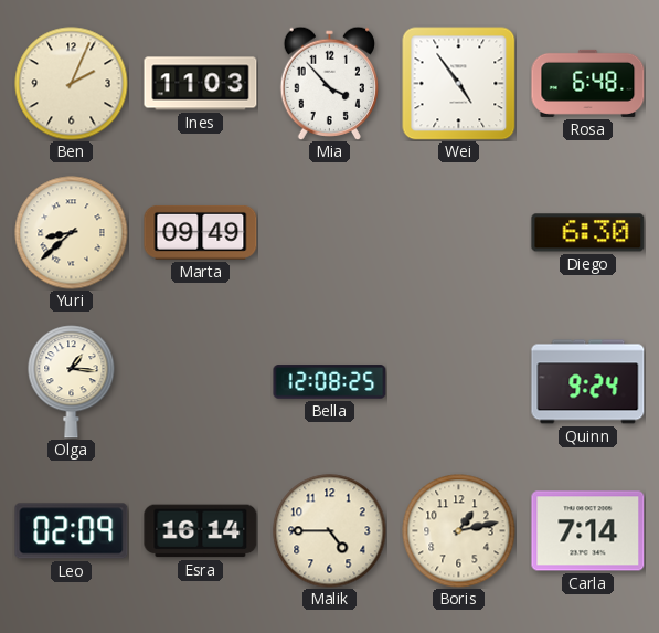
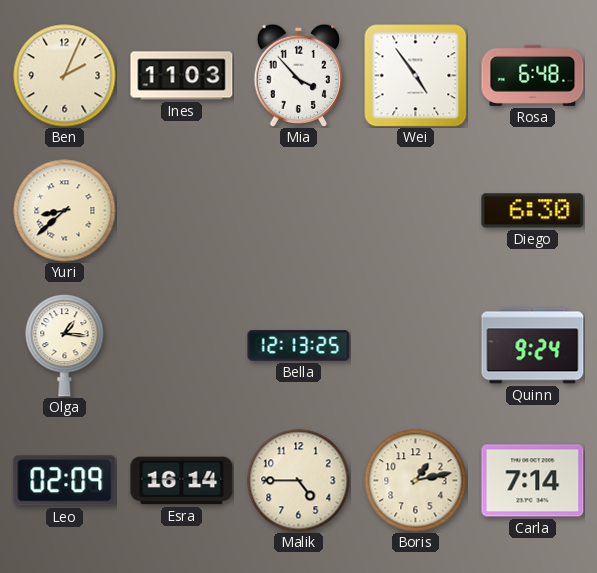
Marta: 09:49 -> none (201, 232)
Bella: 12:08 -> 12:13 (299, 346)
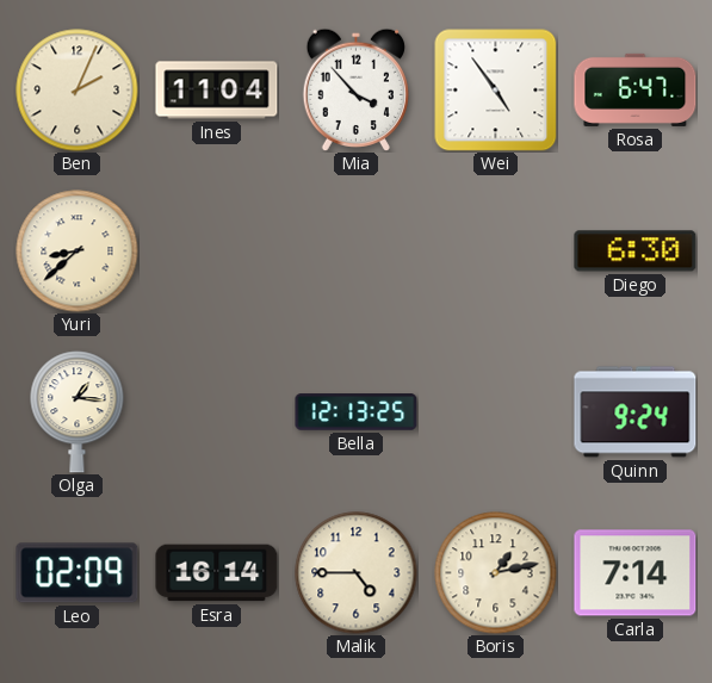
Ines: 11:03 -> 11:04 (217, 91)
Rosa: 6:48 -> 6:47 (636, 89)
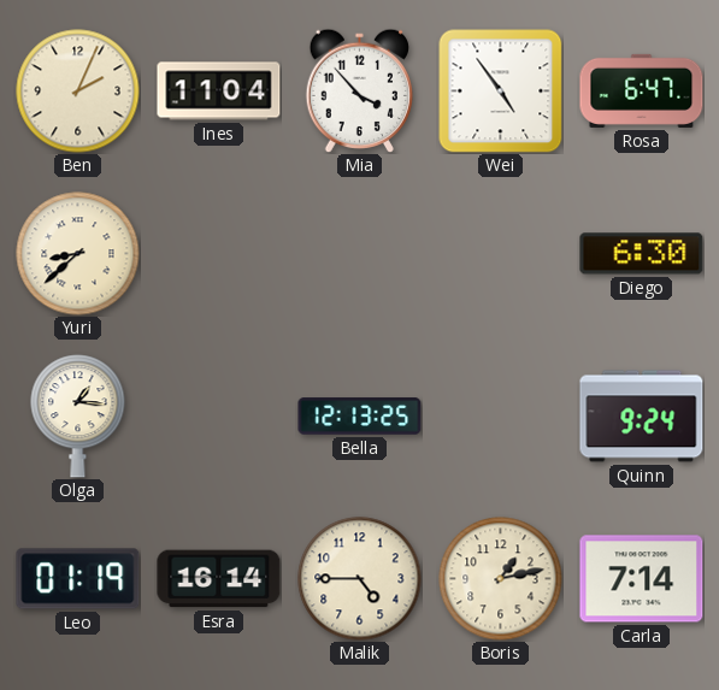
Leo: 02:09 -> 01:19 (78, 579)
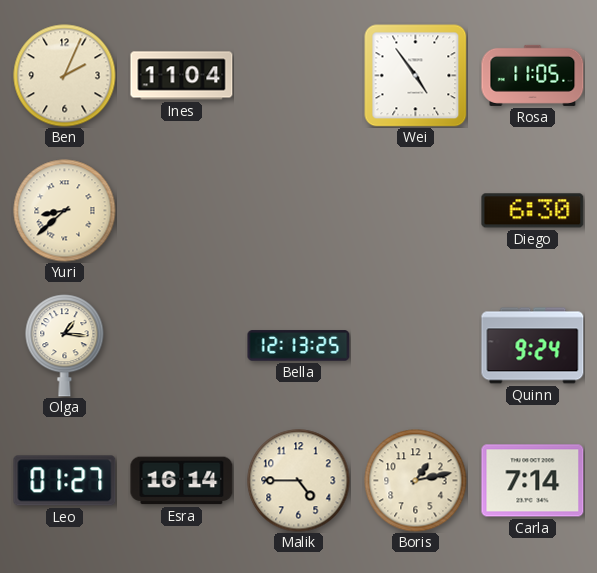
Mia: 3:53 -> none (359, 90)
Rosa: 6:47 -> 11:05 (533, 75)
Leo: 01:19 -> 01:27 (65, 481)
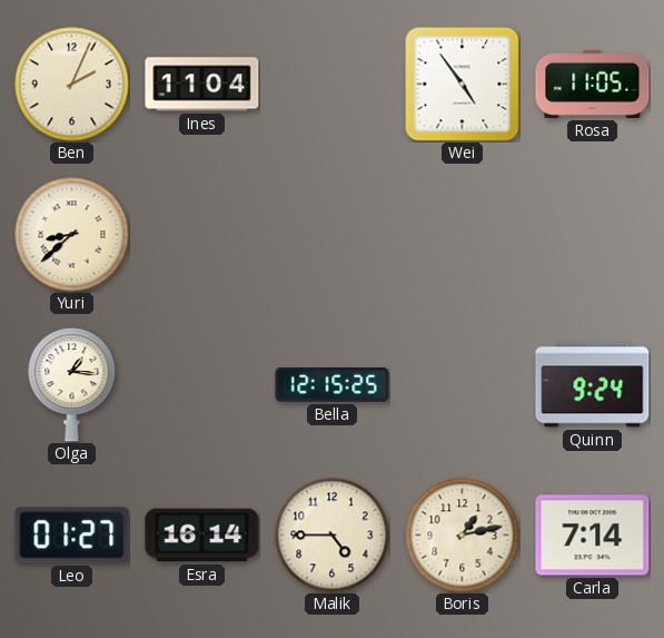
Diego: 6:30 -> none (533, 211)
Bella: 12:13 -> 12:15 (333, 385)
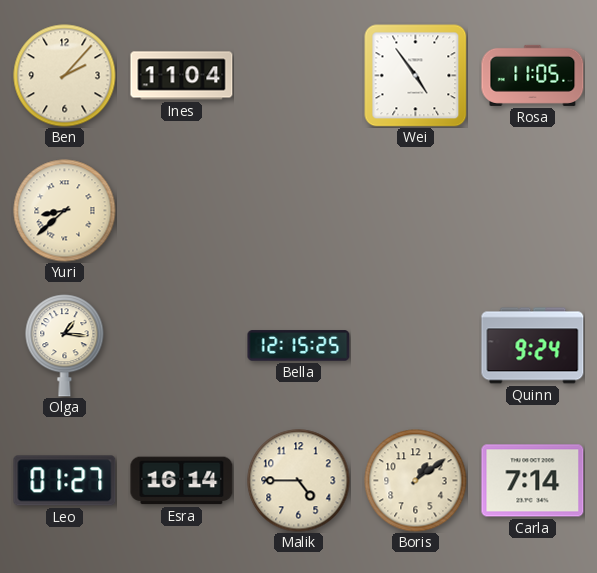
Ben: 2:04 -> 2:07 (65, 76)
Boris: 1:13 -> 1:09 (416, 481)
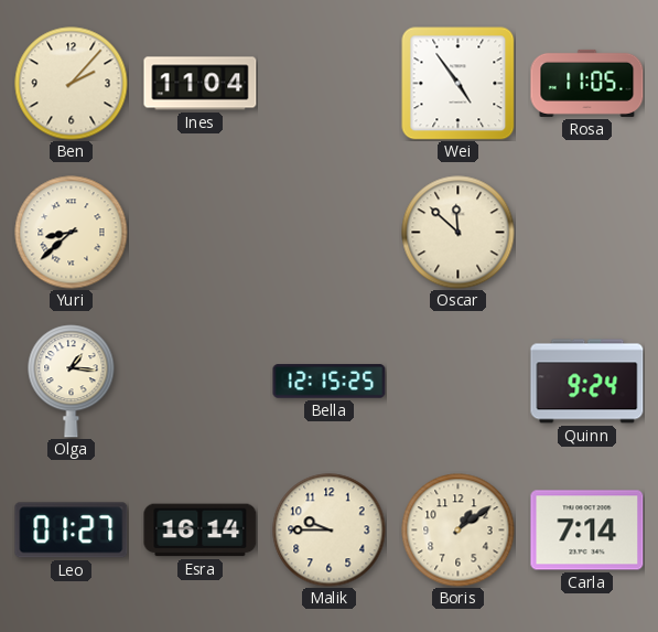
Oscar: none -> 11:52 (459, 233)
Malik: 4:45 -> 9:45 (330, 531)
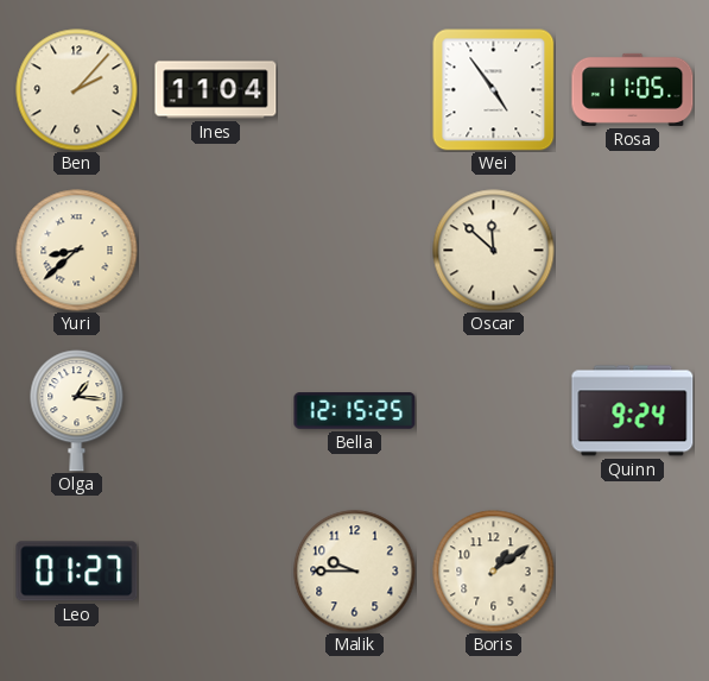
Esra: 16:14 -> none (201, 531)
Carla: 7:14 -> none (587, 531)
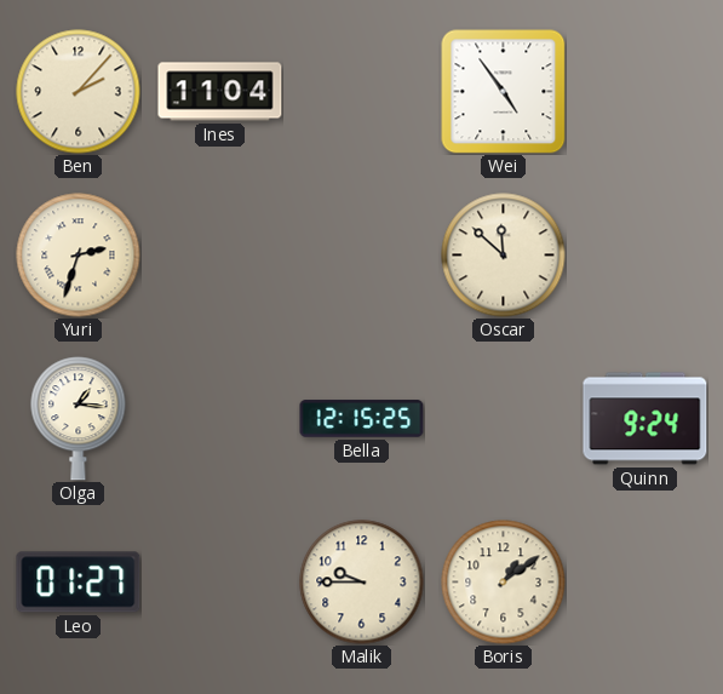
Rosa: 11:05 -> none (633, 89)
Yuri: 8:38 -> 2:33 (79, 256)
